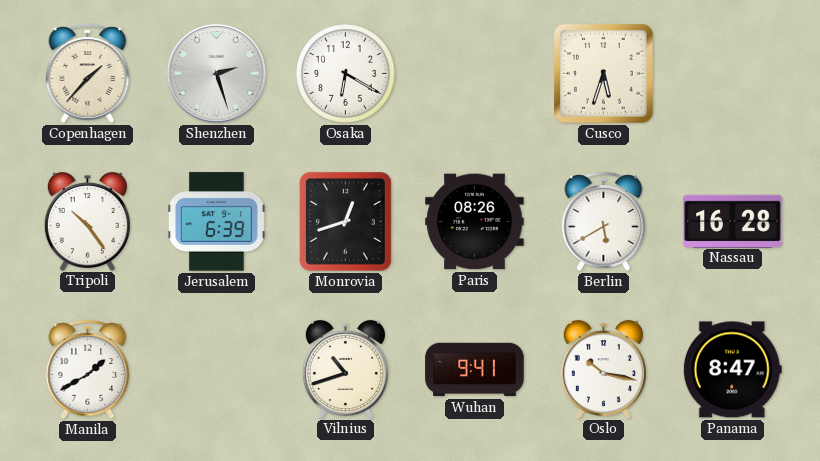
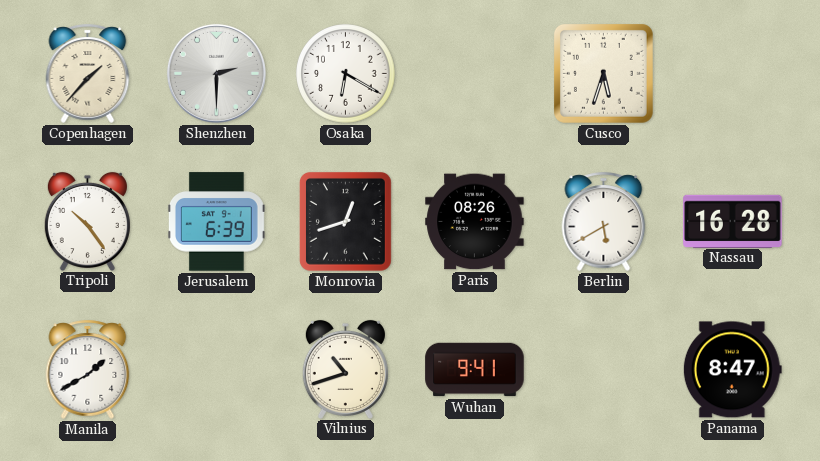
Shenzhen: 2:27 -> 2:30 (216, 73)
Oslo: 10:17 -> none (603, 369)
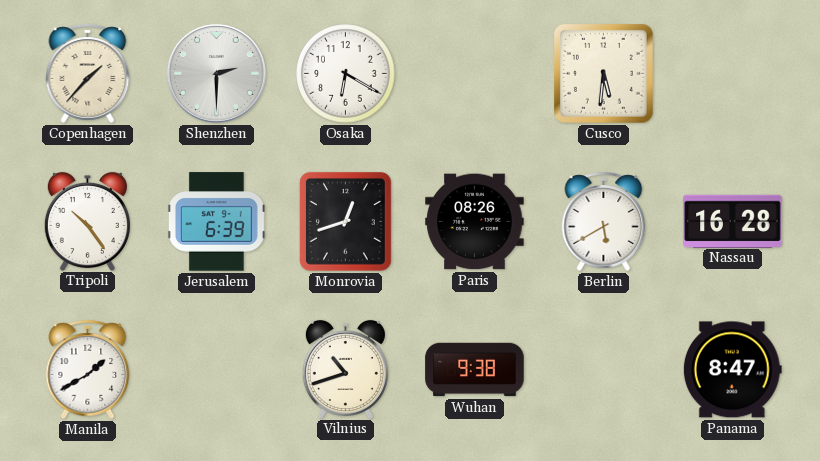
Cusco: 5:33 -> 5:31 (603, 73)
Wuhan: 9:41 -> 9:38 (475, 370)
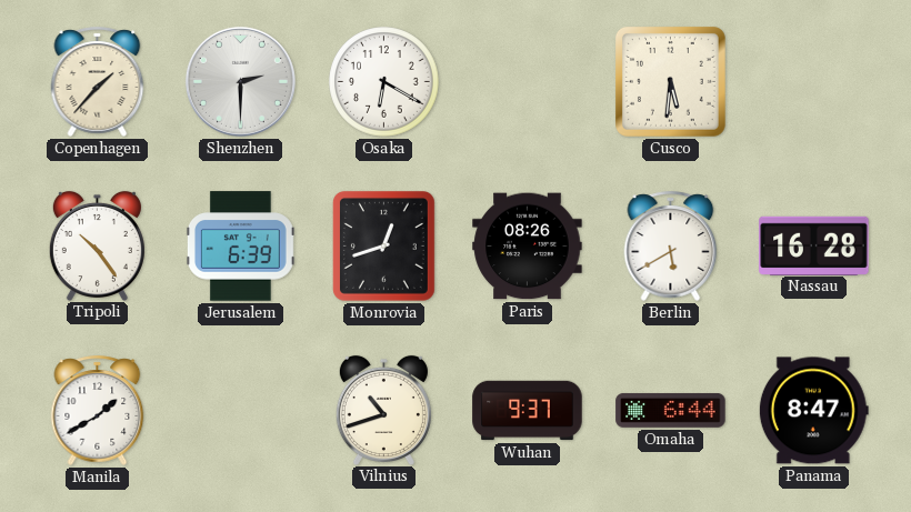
Wuhan: 9:38 -> 9:37 (528, 411)
Omaha: none -> 6:44 (671, 410)
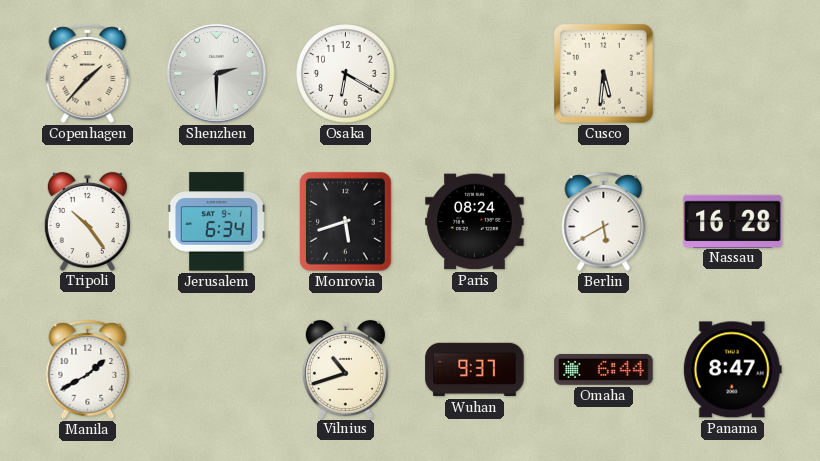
Jerusalem: 6:39 -> 6:34 (216, 222)
Monrovia: 12:42 -> 5:42 (345, 221)
Paris: 08:26 -> 08:24 (475, 222)
